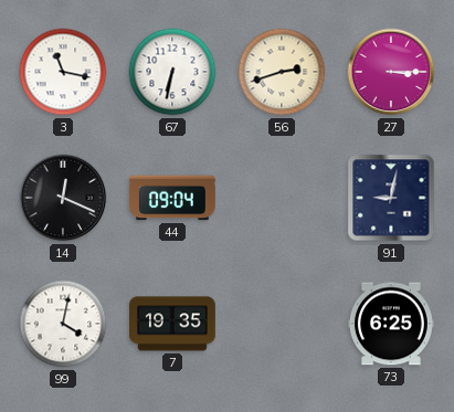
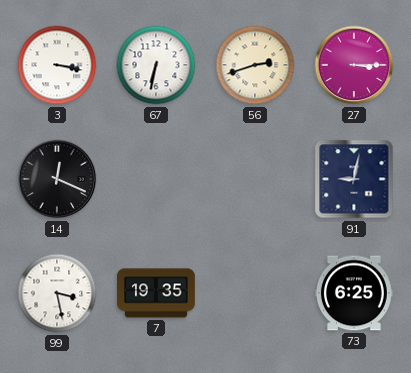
3: 11:17 -> 3:17 (57, 65)
44: 09:04 -> none (172, 198)
99: 4:02 -> 3:28 (57, 293)
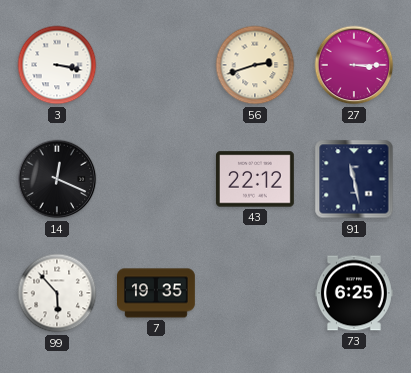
67: 6:32 -> none (156, 65)
43: none -> 22:12 (255, 179)
91: 9:02 -> 11:28 (354, 179)
99: 3:28 -> 5:53 (57, 293)
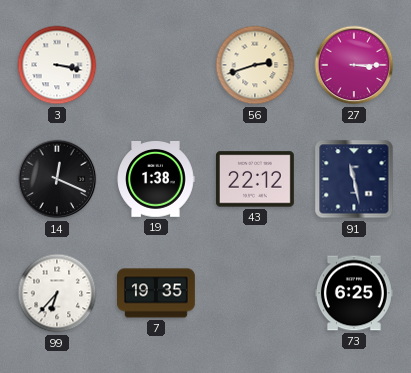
19: none -> 1:38 (156, 180)
99: 5:53 -> 6:37 (57, 293)
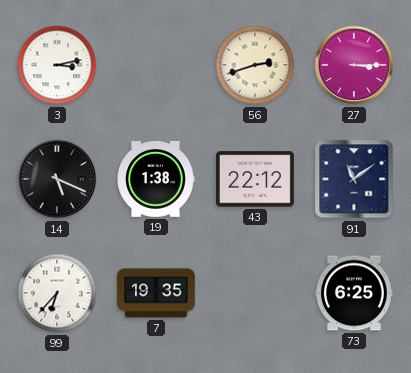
3: 3:17 -> 3:13 (57, 65)
14: 12:19 -> 5:19 (57, 179)
91: 11:28 -> 11:09 (354, 179)
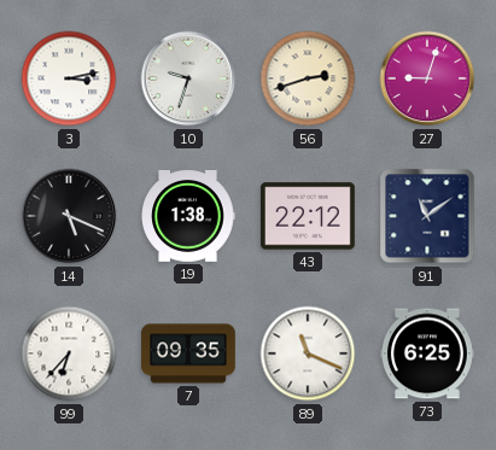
10: none -> 9:33 (188, 78)
27: 3:15 -> 9:03 (427, 78)
7: 19:35 -> 09:35 (189, 353)
89: none -> 11:19 (308, 353)
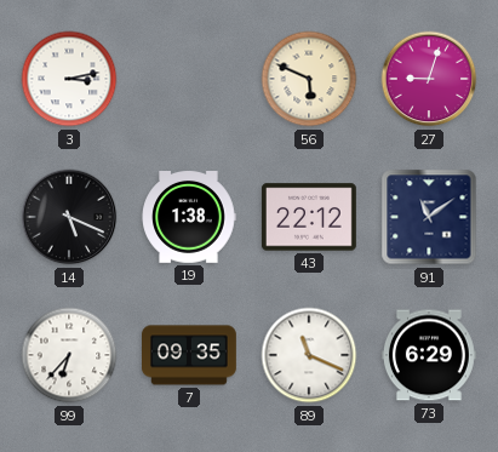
10: 9:33 -> none (188, 78)
56: 2:42 -> 5:49 (309, 79)
73: 6:25 -> 6:29 (429, 355)
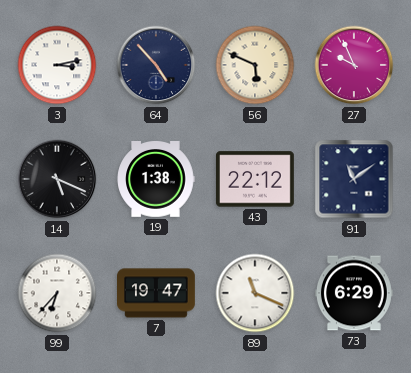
64: none -> 4:53 (156, 65)
27: 9:03 -> 9:56 (354, 65)
7: 09:35 -> 19:47 (157, 293)
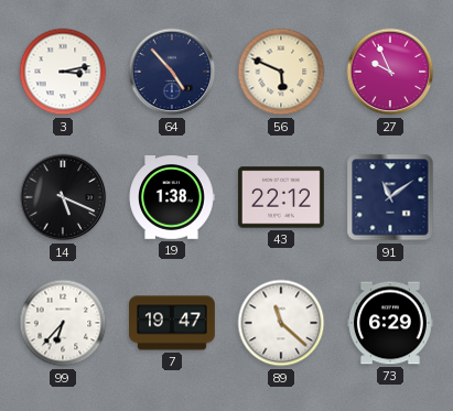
89: 11:19 -> 11:22 (281, 323)
